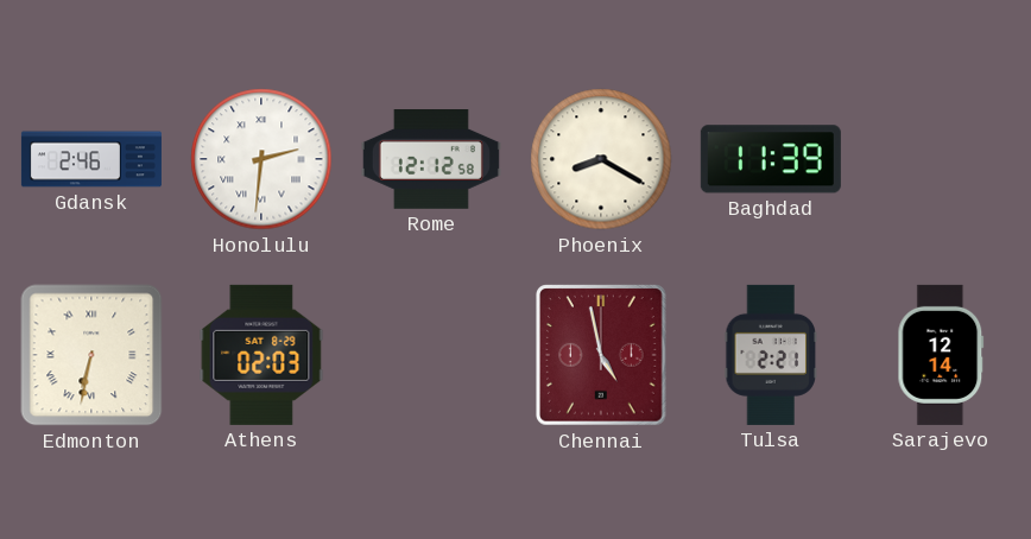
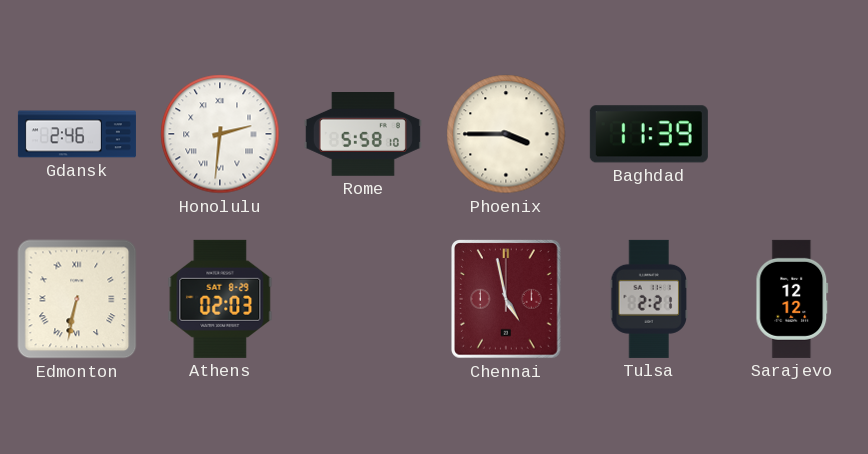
Rome: 12:12 -> 5:58 (363, 135)
Phoenix: 8:20 -> 3:45 (506, 134)
Sarajevo: 12:14 -> 12:12 (792, 299)
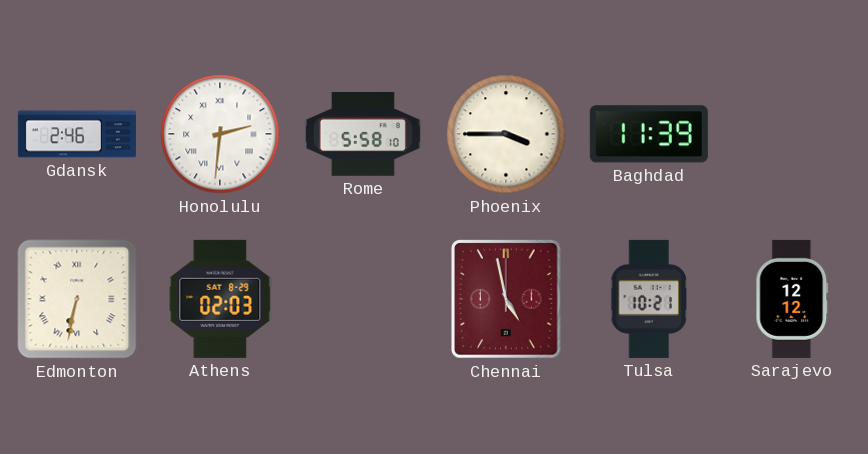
Tulsa: 2:21 -> 10:21 (649, 299)
